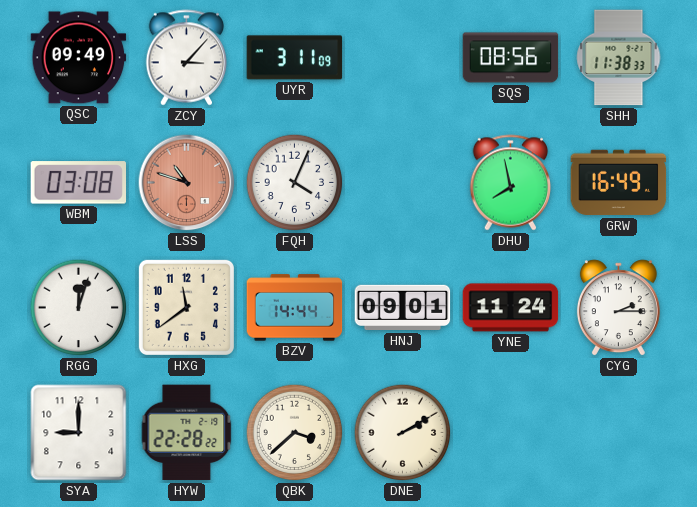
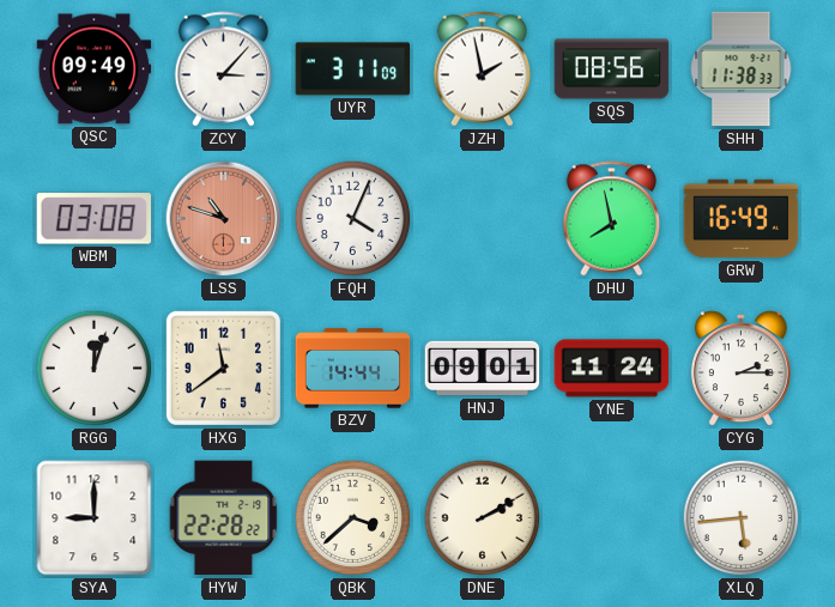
JZH: none -> 1:58 (483, 69)
XLQ: none -> 5:44 (742, 518)
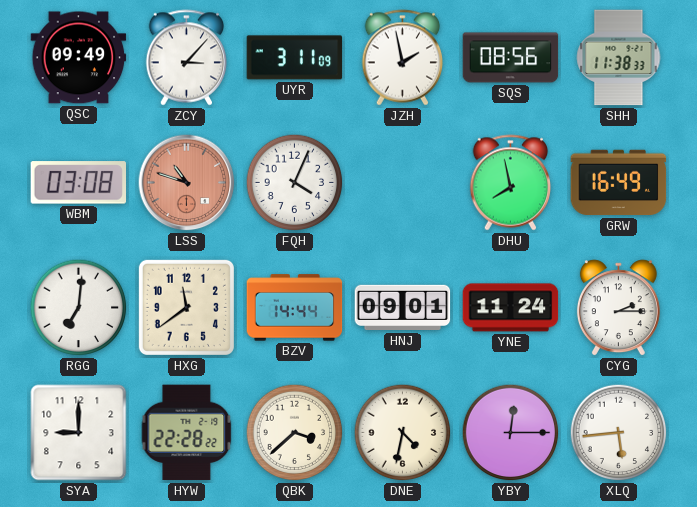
RGG: 12:03 -> 7:01 (79, 308)
DNE: 2:10 -> 4:32 (403, 433)
YBY: none -> 12:15 (511, 433)
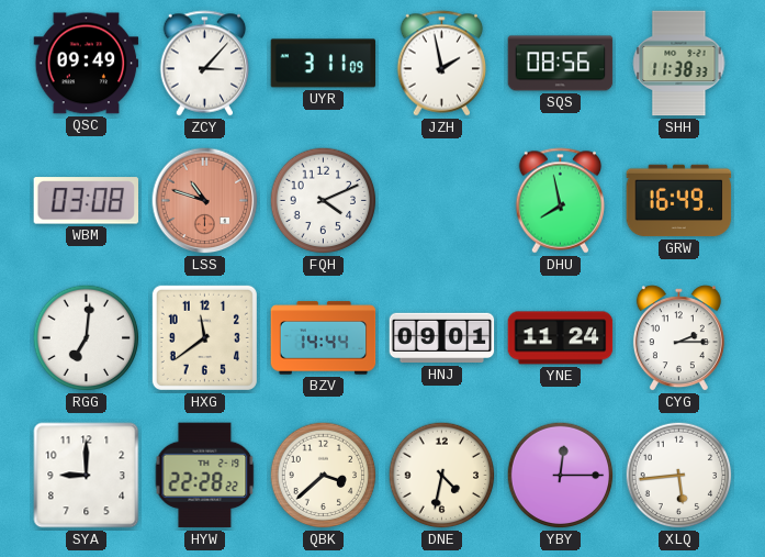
FQH: 4:04 -> 4:11 (324, 201)
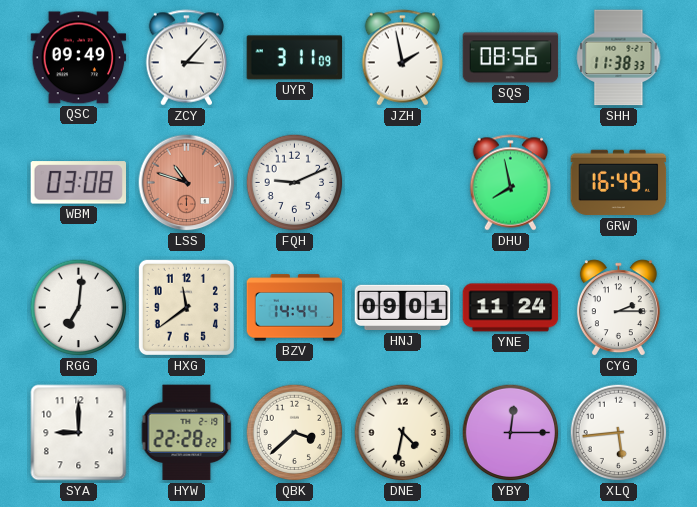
FQH: 4:11 -> 9:11 (295, 183)
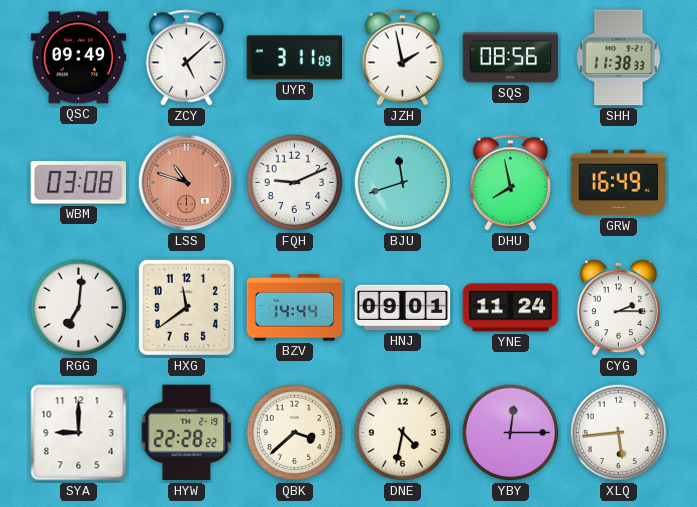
ZCY: 3:07 -> 5:08 (187, 58)
BJU: none -> 11:42 (403, 183)
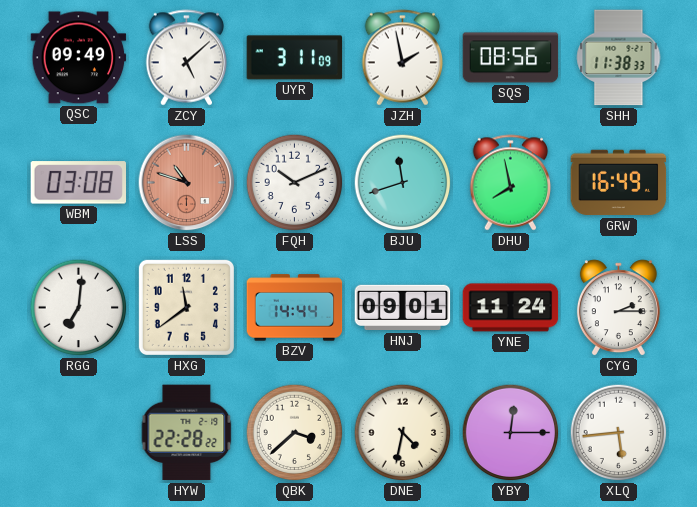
FQH: 9:11 -> 10:11 (295, 183)
SYA: 9:00 -> none (79, 433)
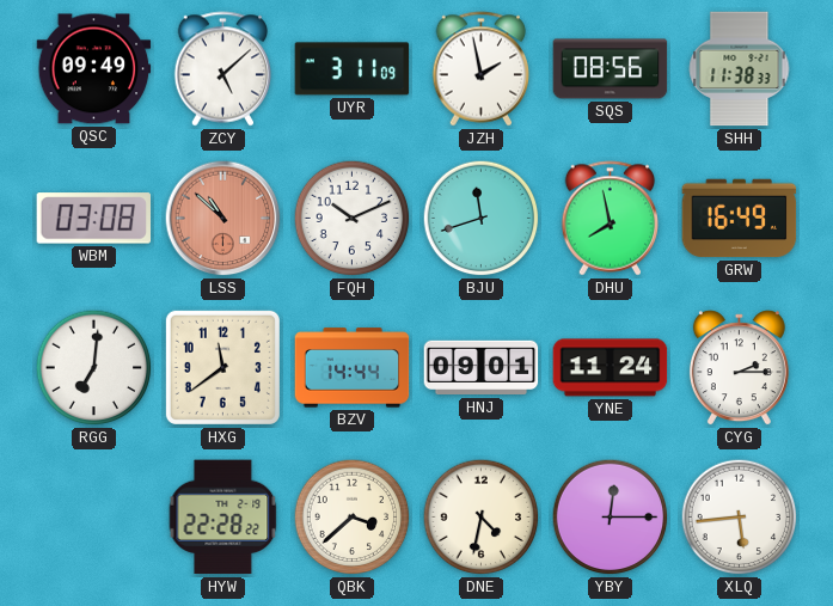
LSS: 10:48 -> 10:52 (223, 219)
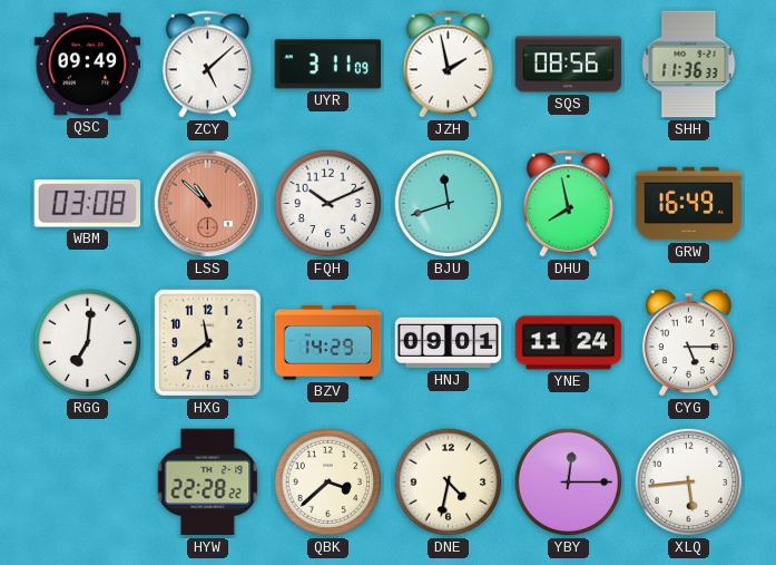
SHH: 11:38 -> 11:36 (689, 65)
BZV: 14:44 -> 14:29 (328, 343)
CYG: 2:15 -> 5:15 (688, 343)
